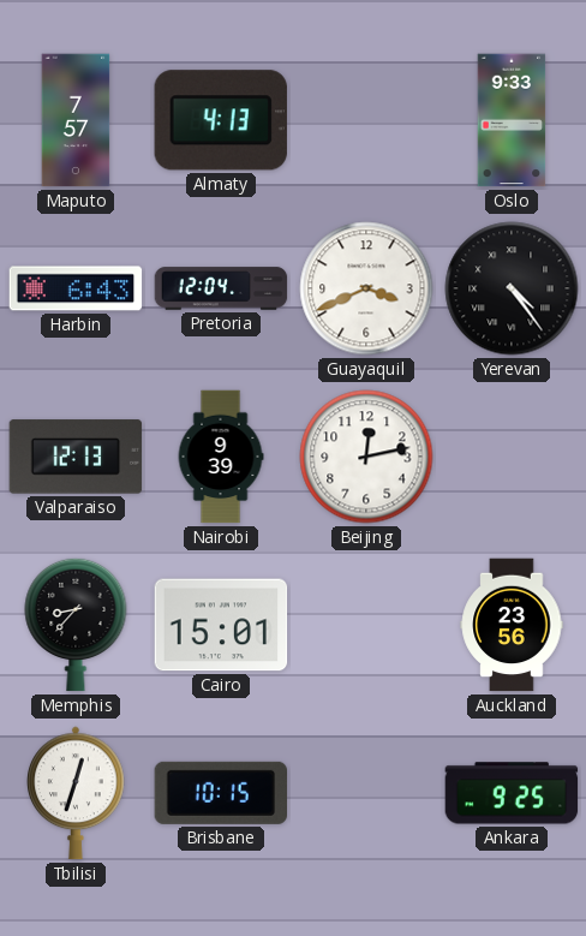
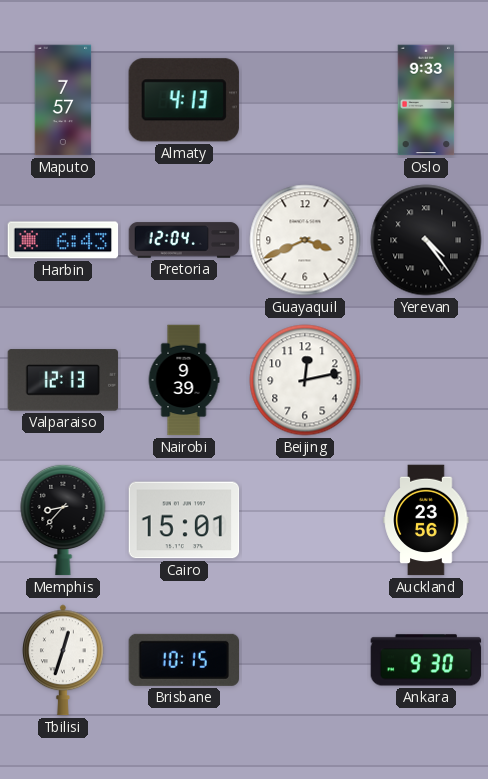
Ankara: 9:25 -> 9:30 (426, 660)
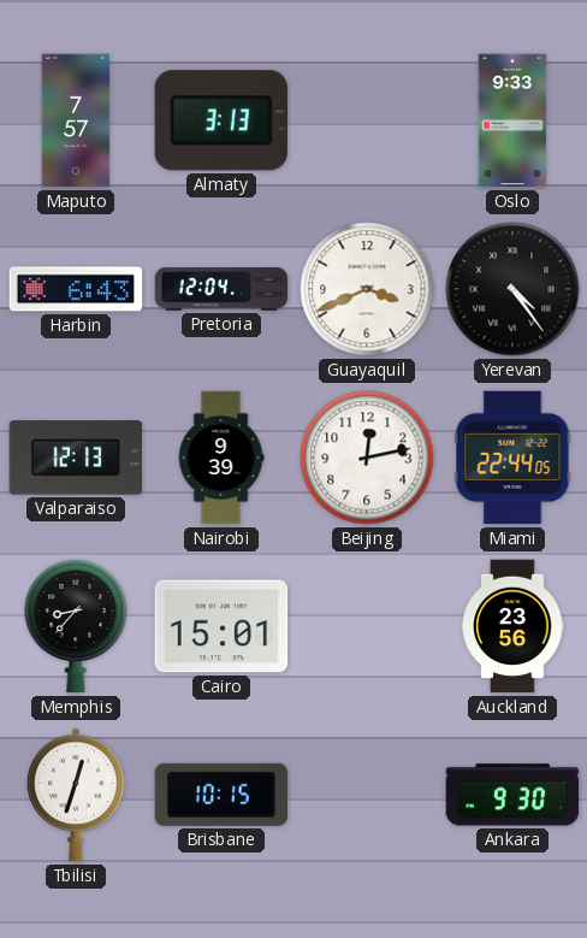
Almaty: 4:13 -> 3:13 (221, 120)
Miami: none -> 22:44 (512, 458)
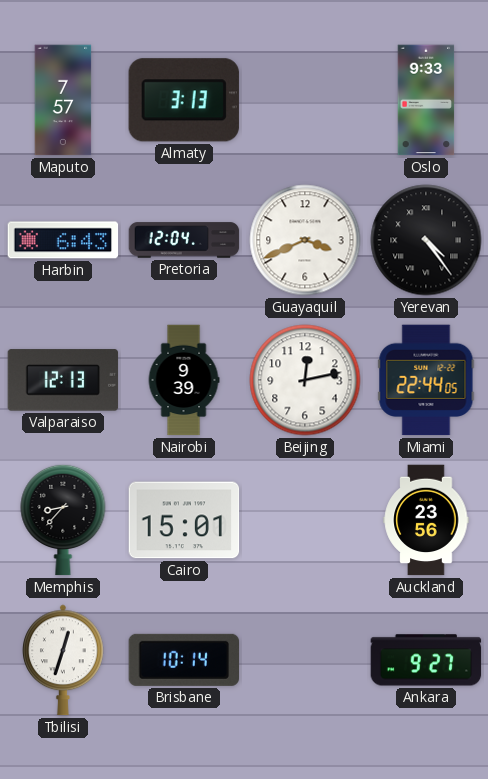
Brisbane: 10:15 -> 10:14 (184, 660)
Ankara: 9:30 -> 9:27 (426, 660)
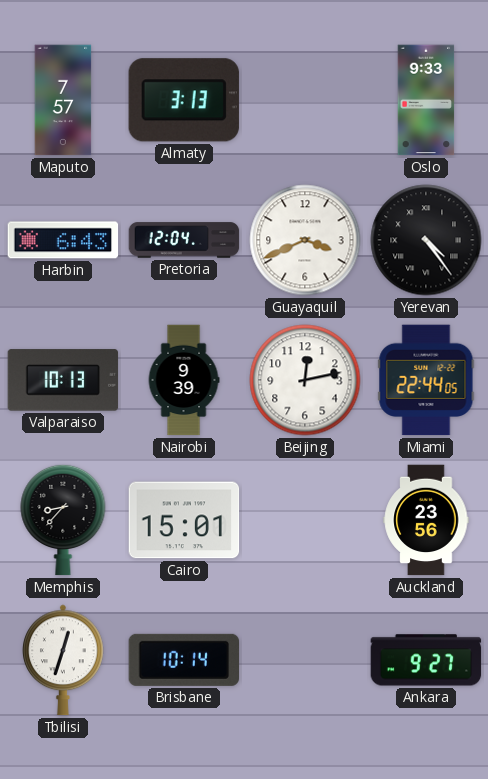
Valparaiso: 12:13 -> 10:13 (63, 380)
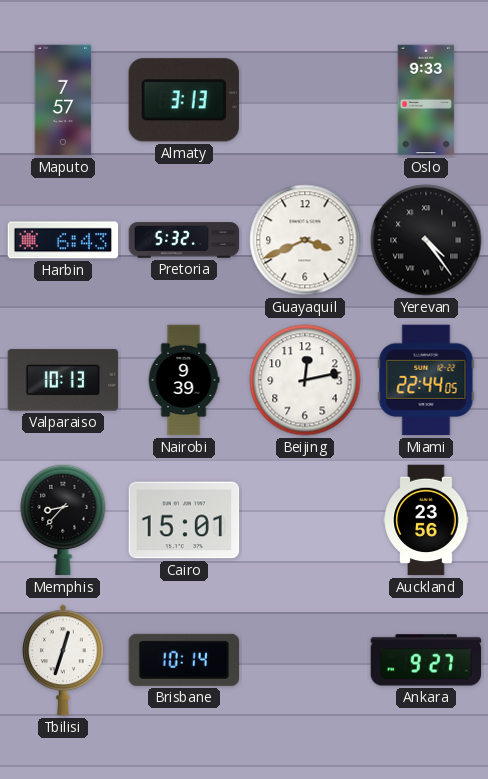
Pretoria: 12:04 -> 5:32 (184, 240)
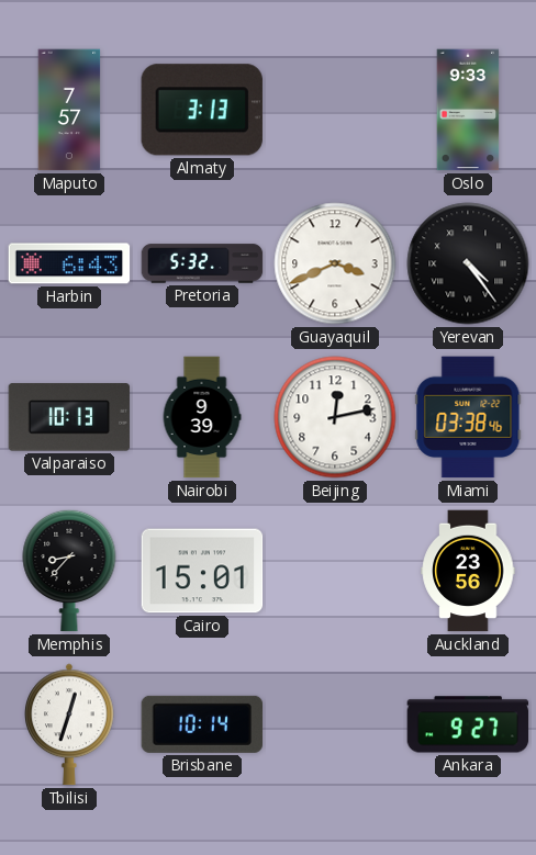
Miami: 22:44 -> 03:38 (468, 417)
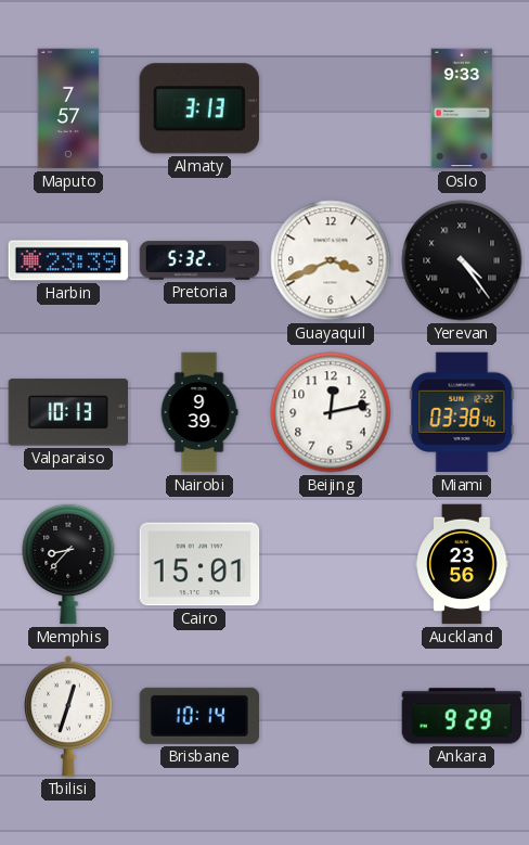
Harbin: 6:43 -> 23:39 (68, 260)
Ankara: 9:27 -> 9:29 (462, 716)
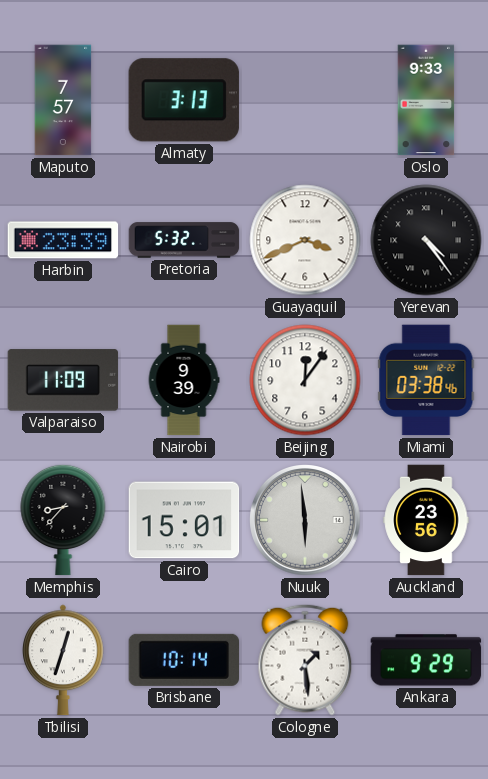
Valparaiso: 10:13 -> 11:09 (63, 380)
Beijing: 12:13 -> 12:06 (305, 380)
Nuuk: none -> 5:59 (305, 520)
Cologne: none -> 1:29 (305, 660)
